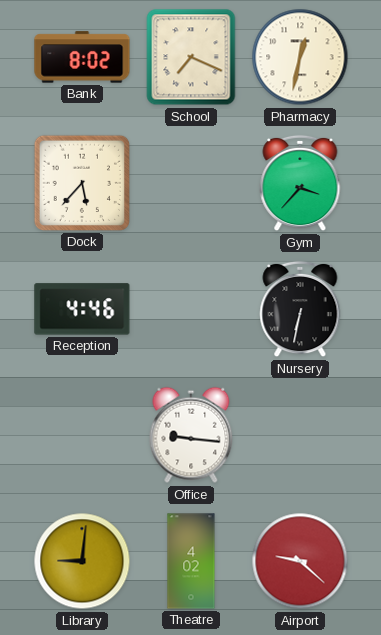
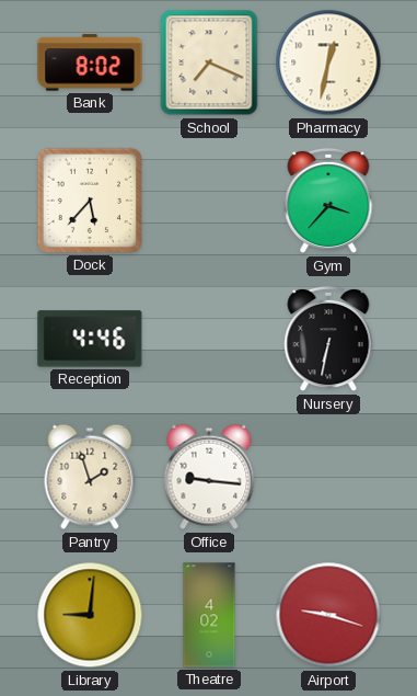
Pantry: none -> 1:57 (90, 477)
Airport: 9:22 -> 9:18 (328, 615)
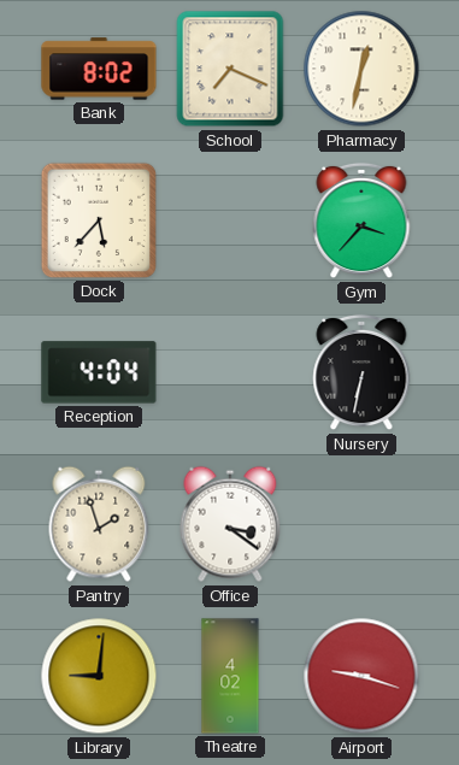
Reception: 4:46 -> 4:04 (99, 372)
Office: 9:16 -> 3:21 (230, 524)
